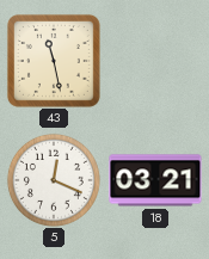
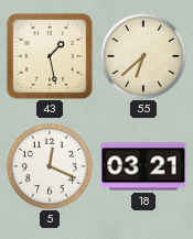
43: 11:28 -> 1:28 (50, 56)
55: none -> 6:38 (143, 56)
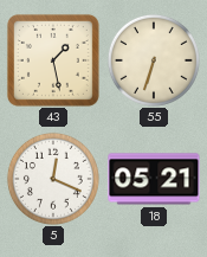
55: 6:38 -> 6:33 (154, 60)
18: 03:21 -> 05:21 (154, 179)
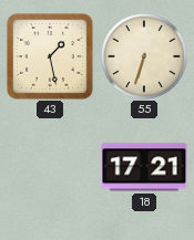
5: 12:19 -> none (53, 179)
18: 05:21 -> 17:21 (144, 167)
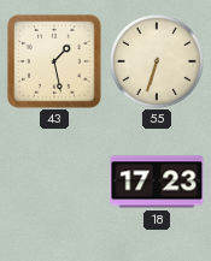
18: 17:21 -> 17:23 (157, 182)
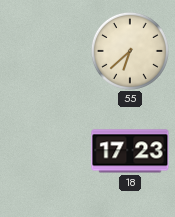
43: 1:28 -> none (54, 61)
55: 6:33 -> 6:38 (130, 51)
